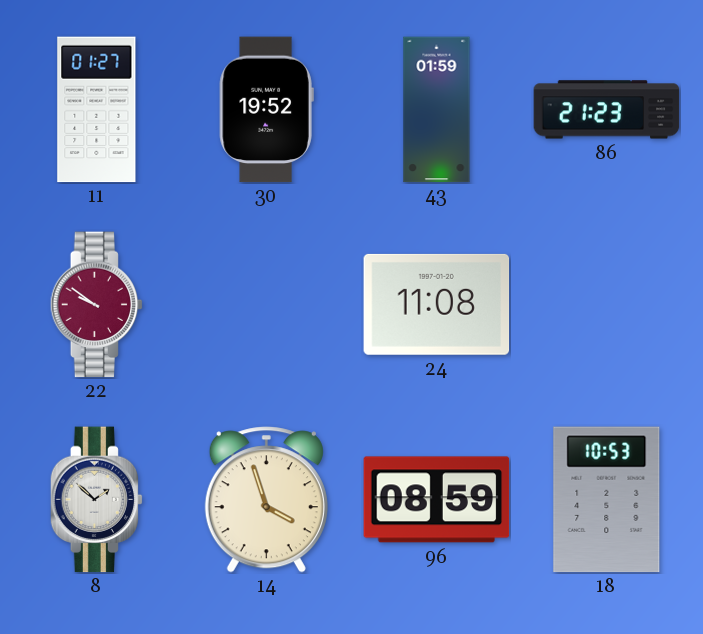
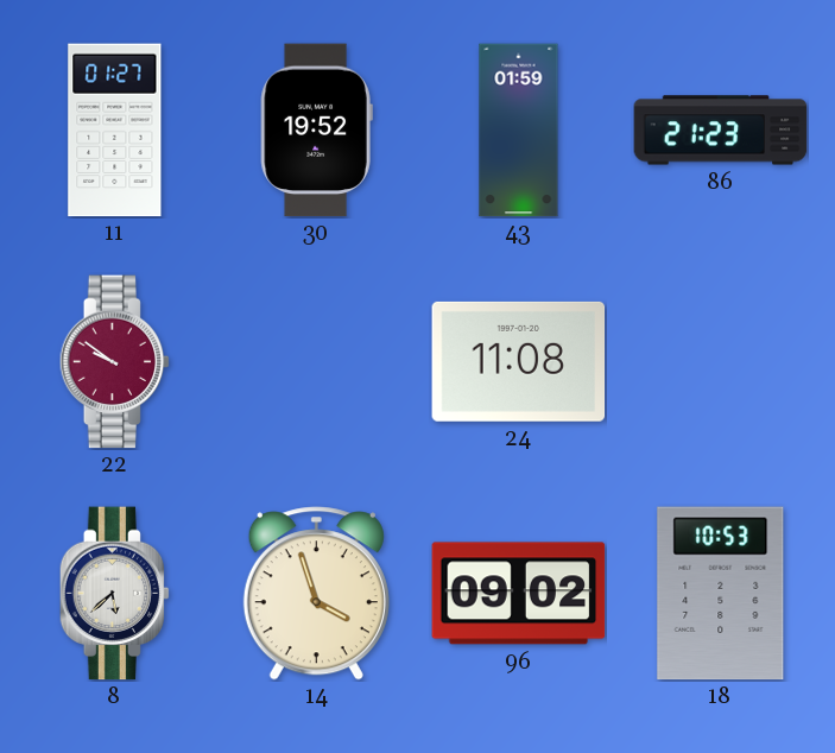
8: 1:52 -> 5:38 (115, 594)
96: 08:59 -> 09:02 (519, 594)
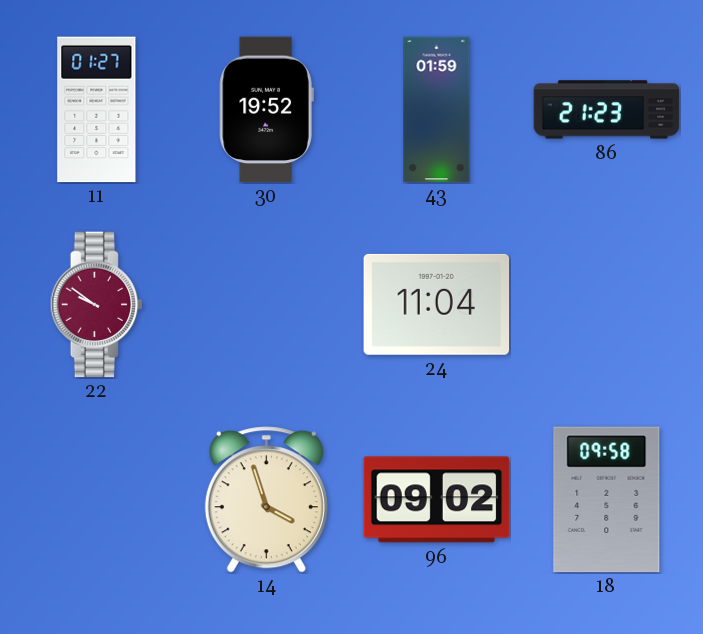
24: 11:08 -> 11:04 (437, 304)
8: 5:38 -> none (115, 594)
18: 10:53 -> 09:58 (607, 500)
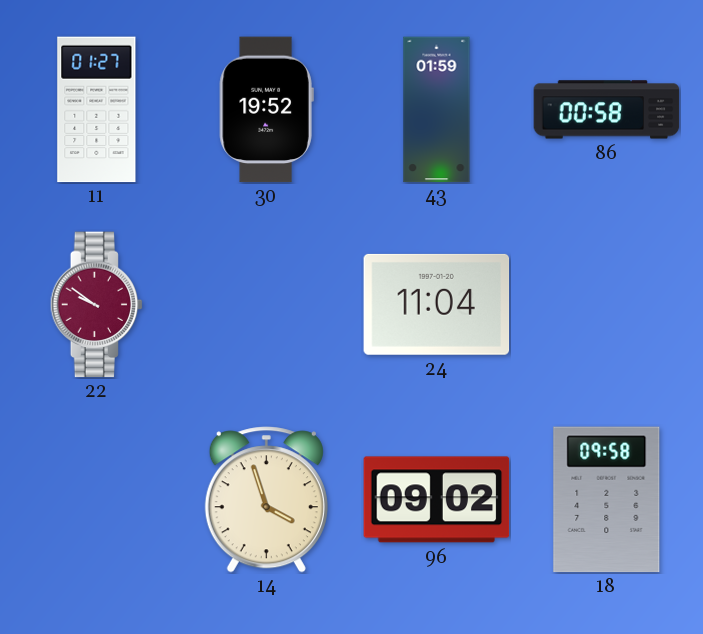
86: 21:23 -> 00:58 (607, 110)
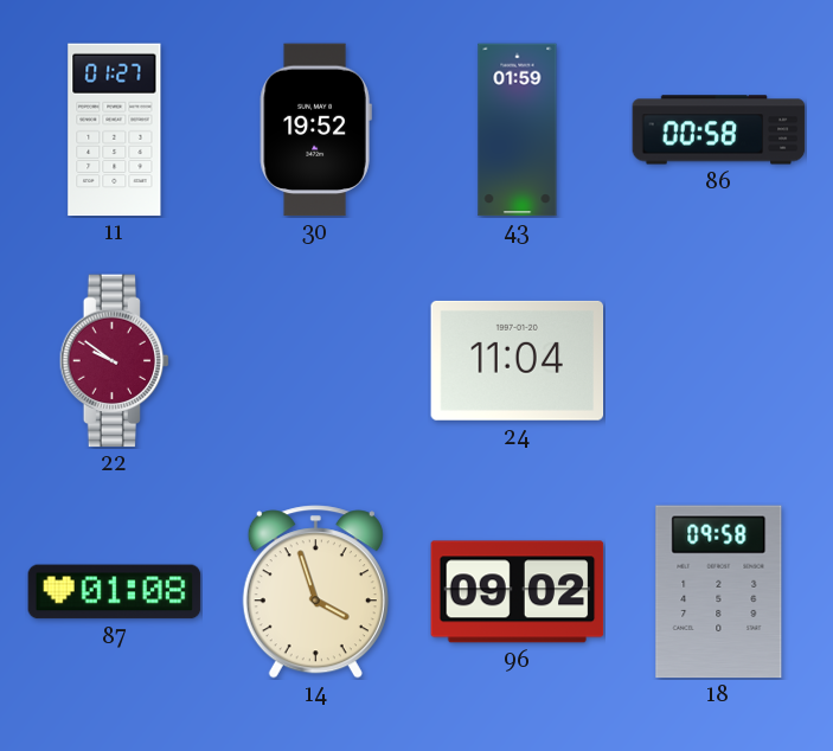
87: none -> 01:08 (115, 592)
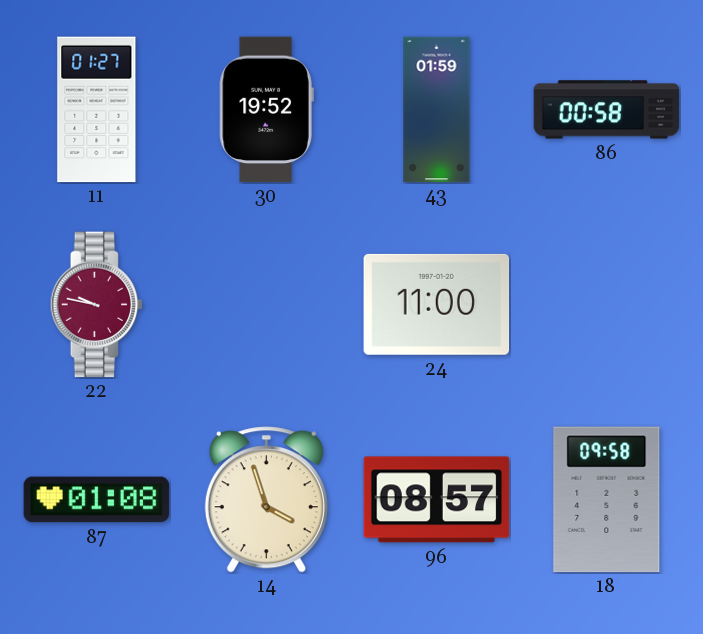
22: 9:51 -> 9:47 (97, 305)
24: 11:04 -> 11:00 (437, 304)
96: 09:02 -> 08:57 (437, 500)
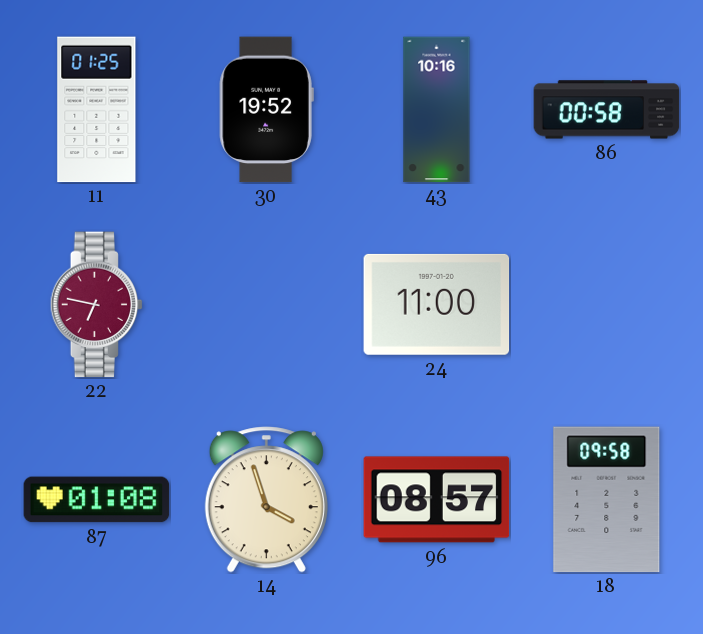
11: 01:27 -> 01:25 (97, 110)
43: 01:59 -> 10:16 (437, 110)
22: 9:47 -> 6:47 (97, 305)
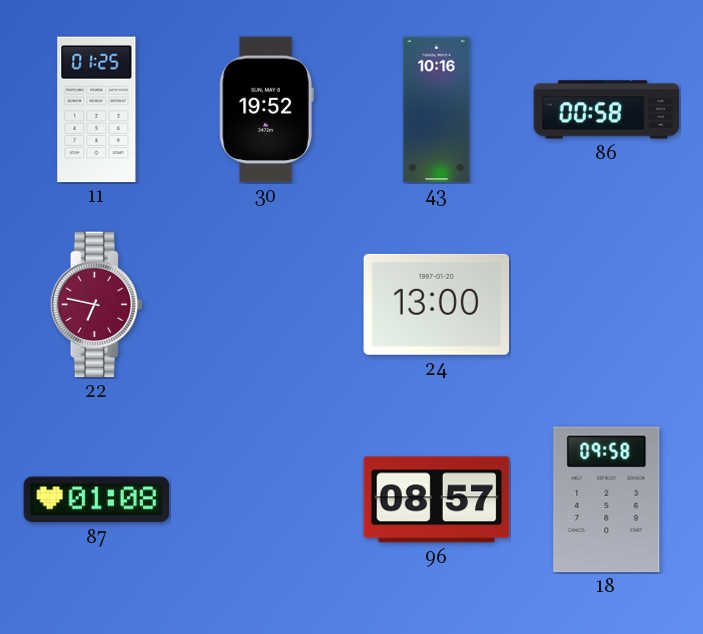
24: 11:00 -> 13:00 (437, 304)
14: 3:57 -> none (266, 500)
